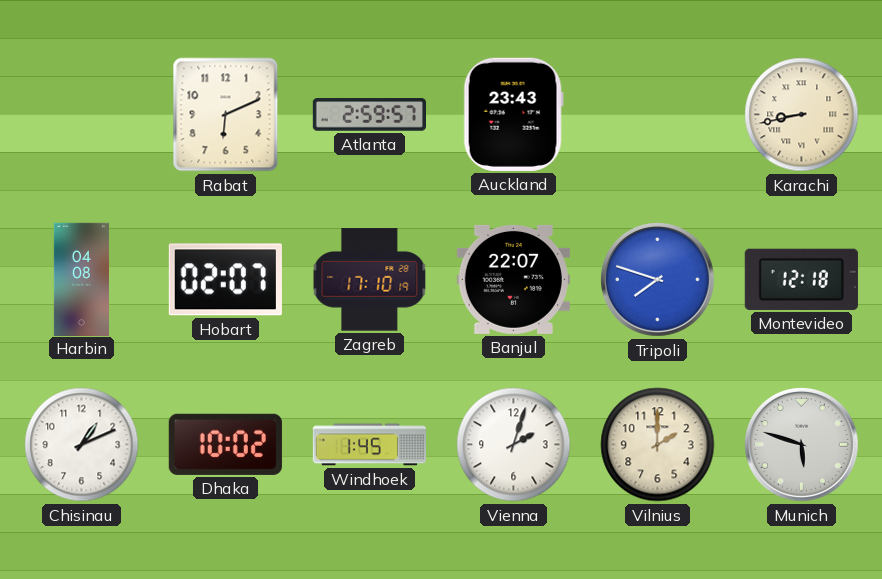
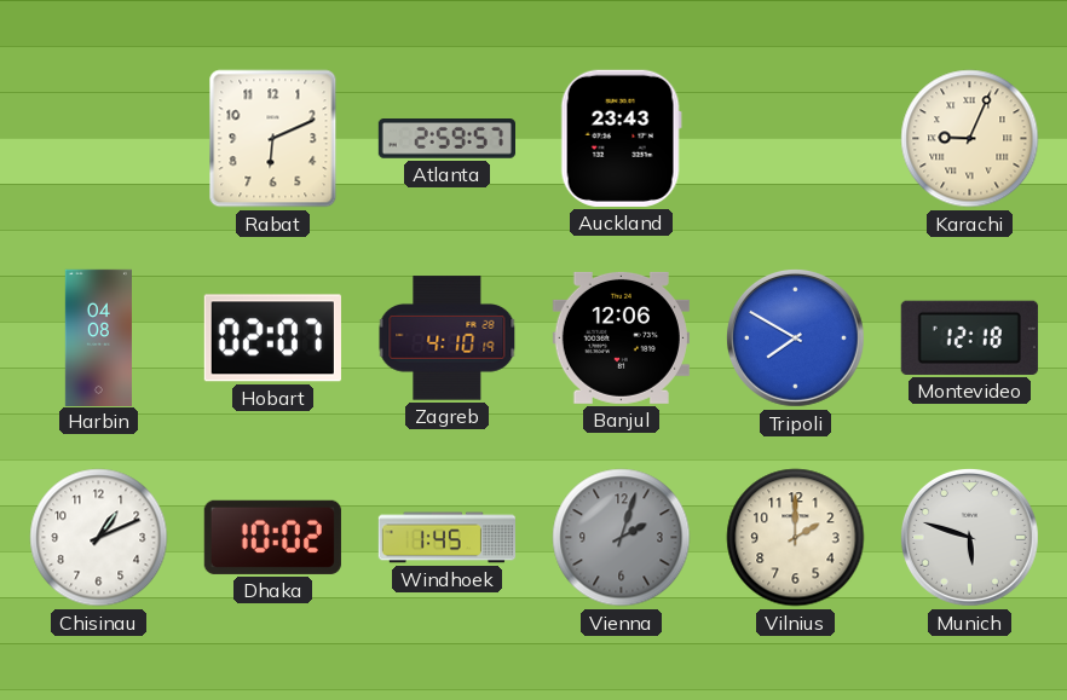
Karachi: 8:43 -> 9:04 (970, 139)
Zagreb: 17:10 -> 4:10 (448, 339)
Banjul: 22:07 -> 12:06 (621, 337)
Tripoli: 7:48 -> 7:50 (796, 339)
Vienna dial: white -> grey (622, 538)
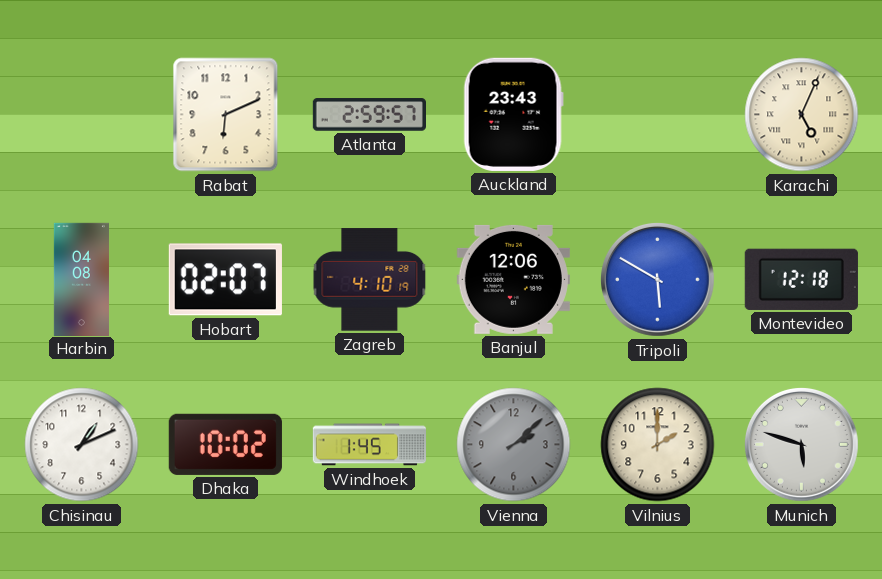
Karachi: 9:04 -> 5:04 (802, 115)
Tripoli: 7:50 -> 5:50 (658, 280)
Vienna: 2:03 -> 2:08 (514, 445)
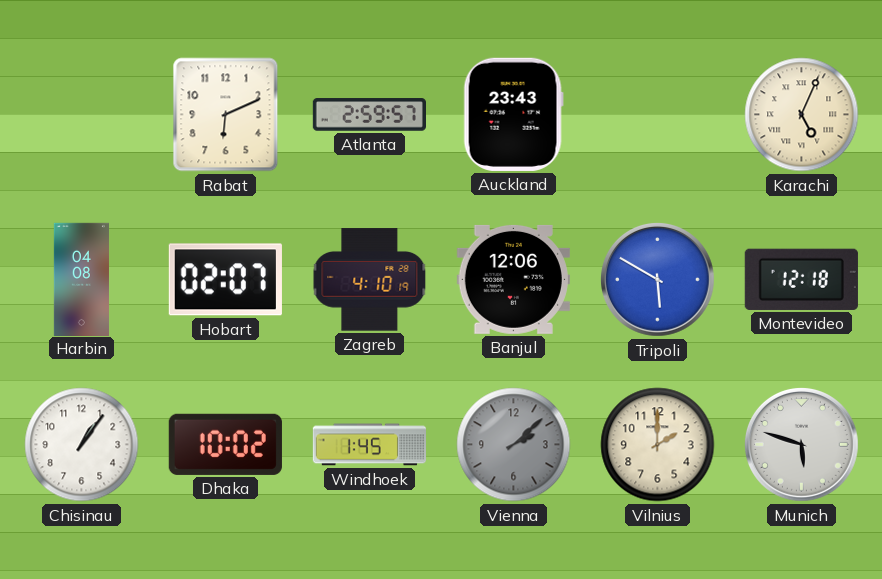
Chisinau: 1:11 -> 1:06 (82, 445)
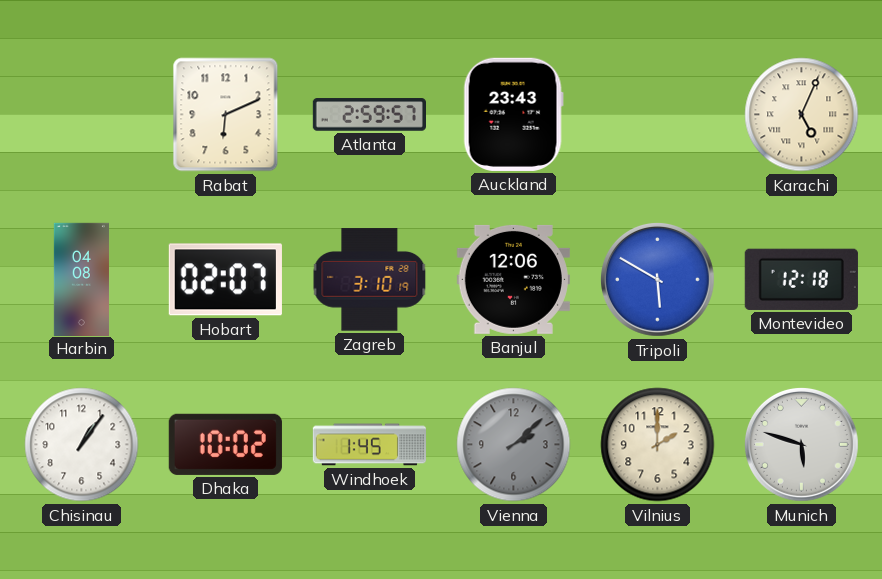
Zagreb: 4:10 -> 3:10 (370, 280)
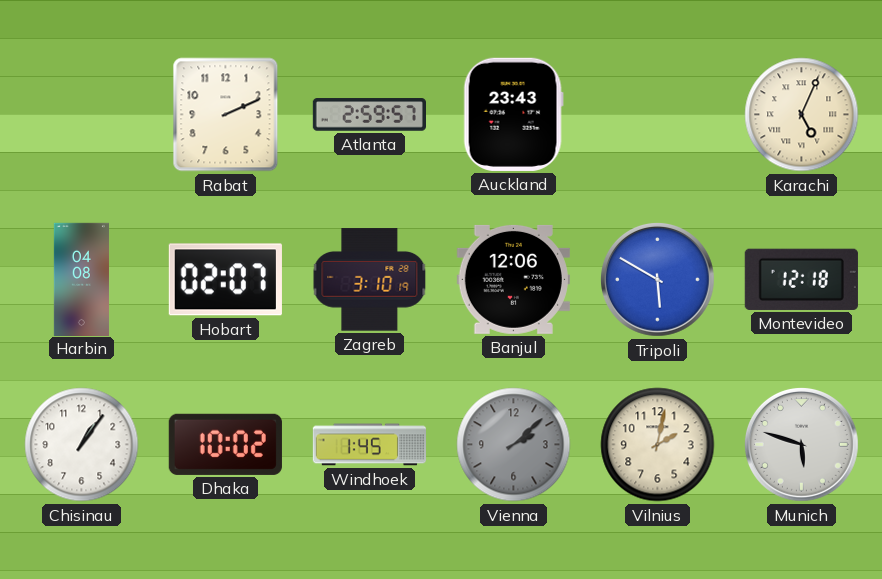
Rabat: 6:11 -> 2:11 (226, 115)
Vilnius: 2:00 -> 2:02 (658, 445)
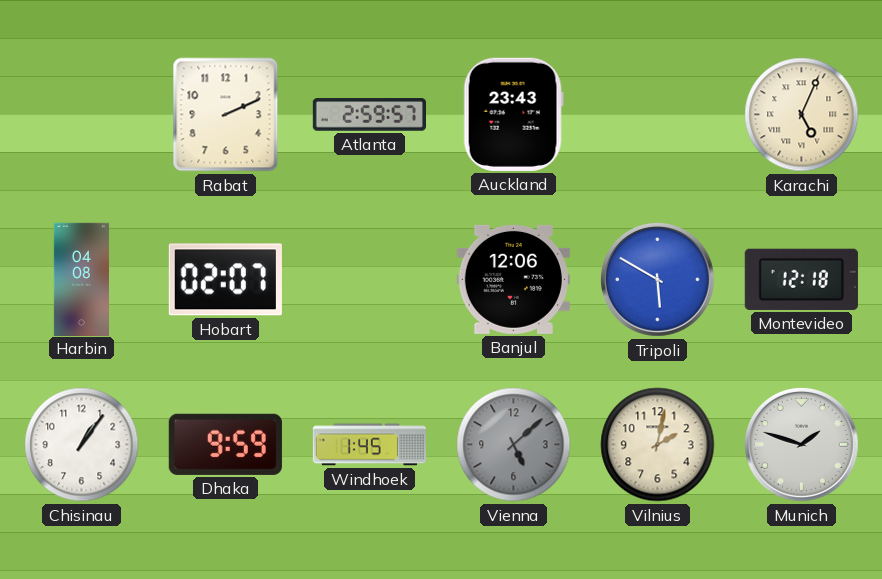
Zagreb: 3:10 -> none (370, 280)
Dhaka: 10:02 -> 9:59 (225, 444)
Vienna: 2:08 -> 5:08 (514, 445)
Munich: 5:48 -> 1:48 (802, 445)
